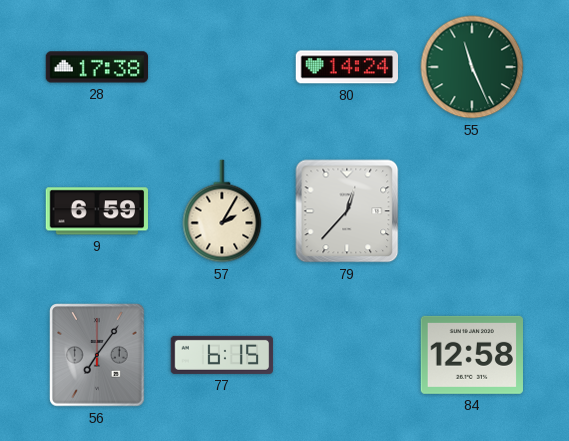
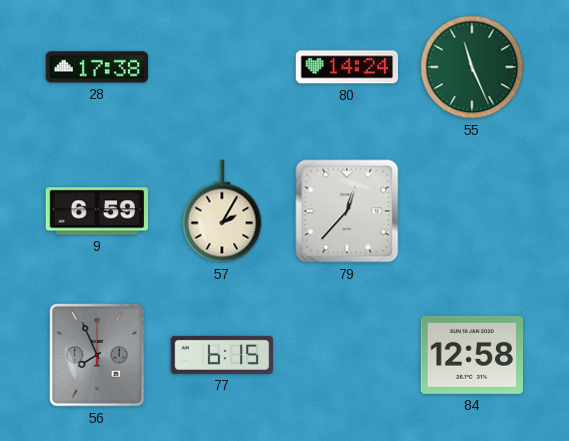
56: 7:06 -> 7:56 (97, 355)
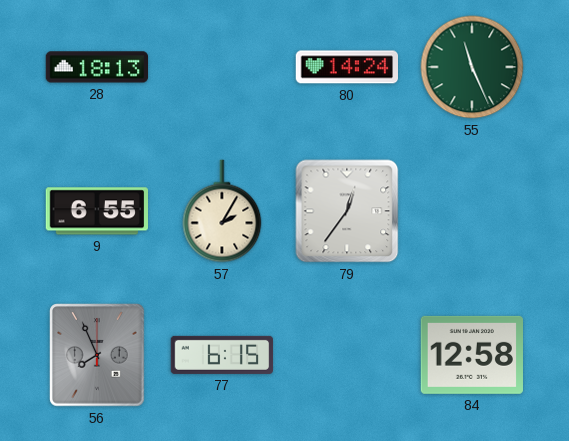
28: 17:38 -> 18:13 (97, 67)
9: 6:59 -> 6:55 (96, 211)
79: 12:37 -> 12:36 (347, 211)
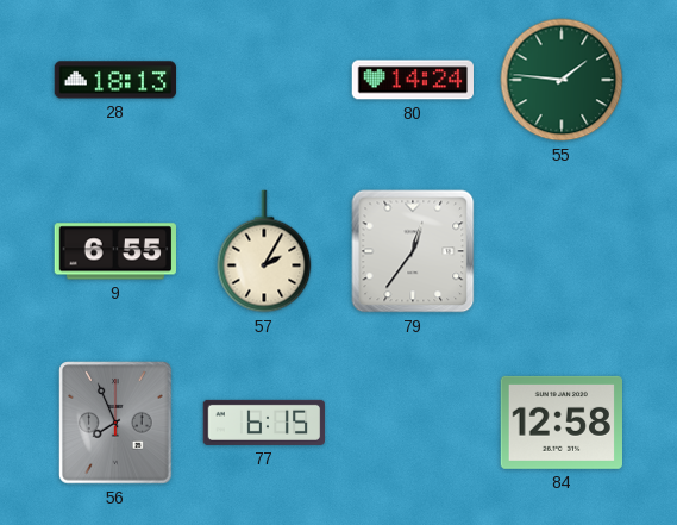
55: 11:26 -> 1:46 (562, 80)
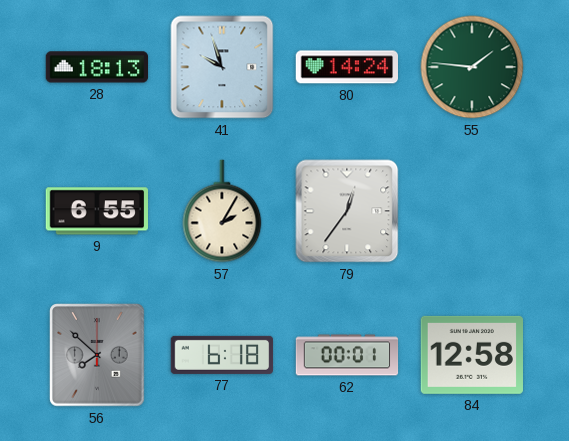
41: none -> 9:57 (222, 67)
56: 7:56 -> 7:52 (97, 355)
77: 6:15 -> 6:18 (222, 355)
62: none -> 00:01 (347, 355)
